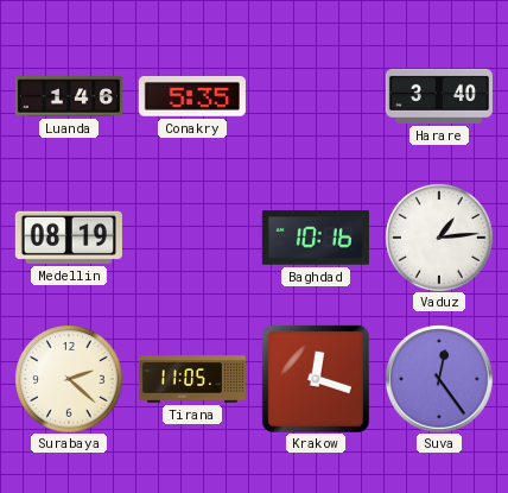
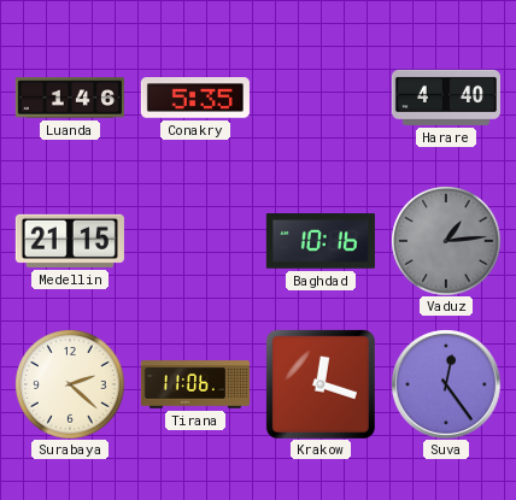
Harare: 3:40 -> 4:40 (446, 98)
Medellin: 08:19 -> 21:15 (70, 241)
Vaduz dial: white -> grey (446, 241)
Tirana: 11:05 -> 11:06 (195, 384)
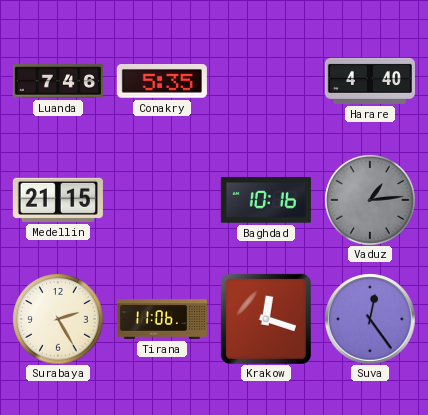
Luanda: 1:46 -> 7:46 (58, 81)
Surabaya: 2:22 -> 2:25 (58, 319)
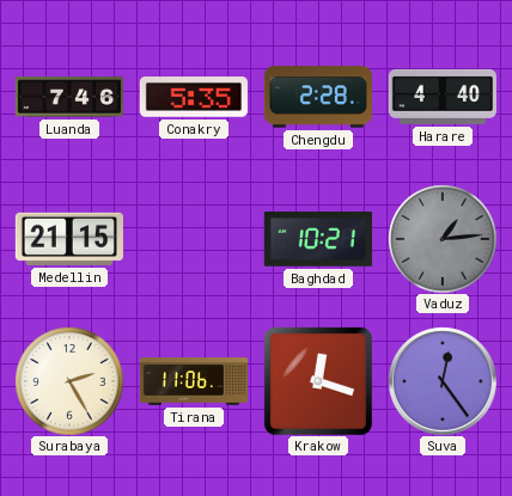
Chengdu: none -> 2:28 (318, 97)
Baghdad: 10:16 -> 10:21 (318, 240)
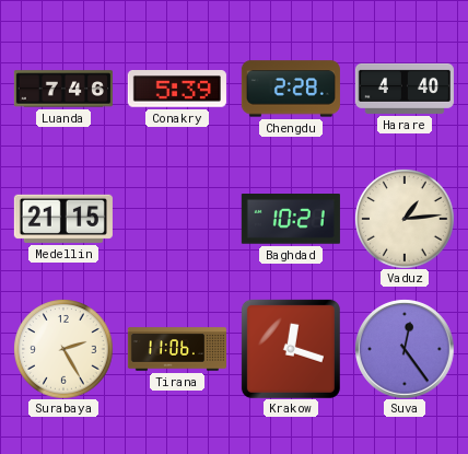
Conakry: 5:35 -> 5:39 (177, 89)
Vaduz dial: grey -> cream (405, 219)
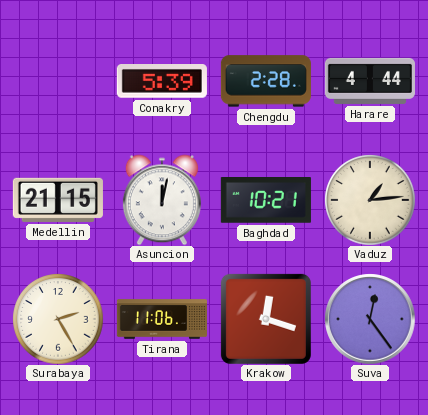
Luanda: 7:46 -> none (63, 89)
Harare: 4:40 -> 4:44 (370, 81)
Asuncion: none -> 12:02 (162, 200)
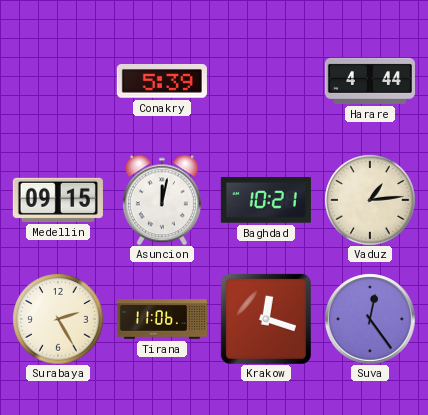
Chengdu: 2:28 -> none (266, 81)
Medellin: 21:15 -> 09:15 (58, 200)
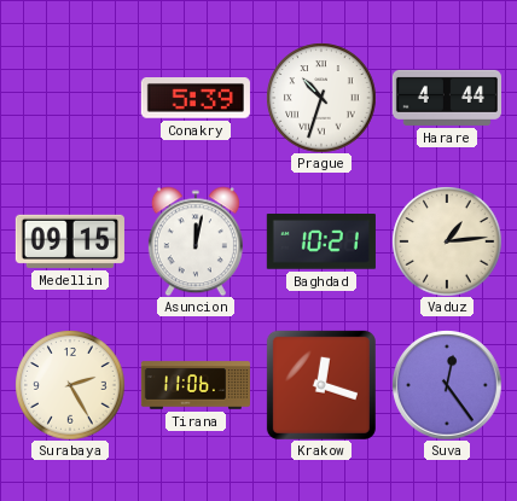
Prague: none -> 10:33 (321, 98)
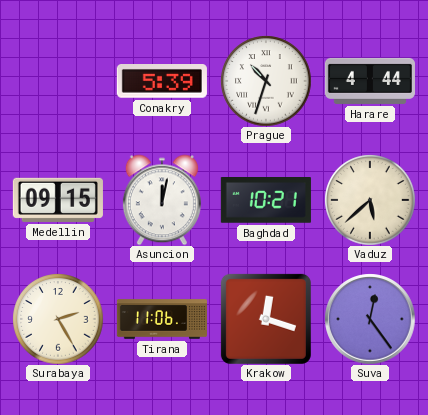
Vaduz: 1:14 -> 5:38 (370, 200)
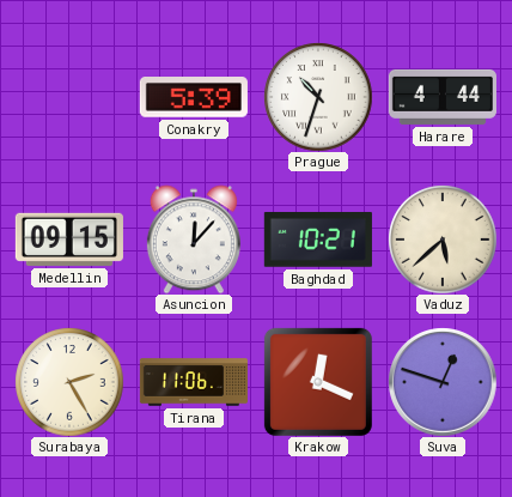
Asuncion: 12:02 -> 12:07 (194, 240)
Krakow: 12:18 -> 12:19 (318, 382)
Suva: 12:24 -> 12:48 (443, 382)
